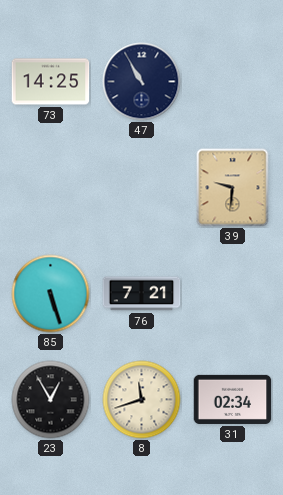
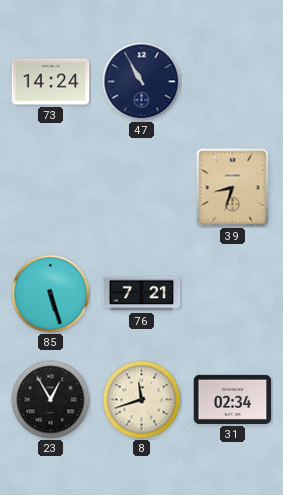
73: 14:25 -> 14:24 (51, 82)
39: 9:31 -> 8:33 (233, 188)
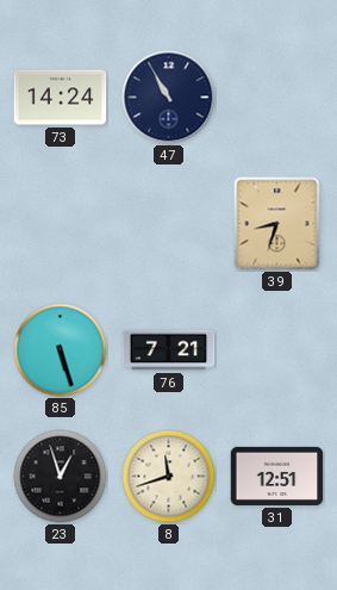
23: 12:55 -> 12:57 (61, 477)
31: 02:34 -> 12:51 (277, 476)
